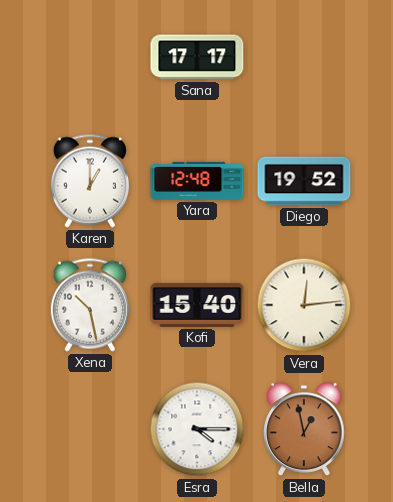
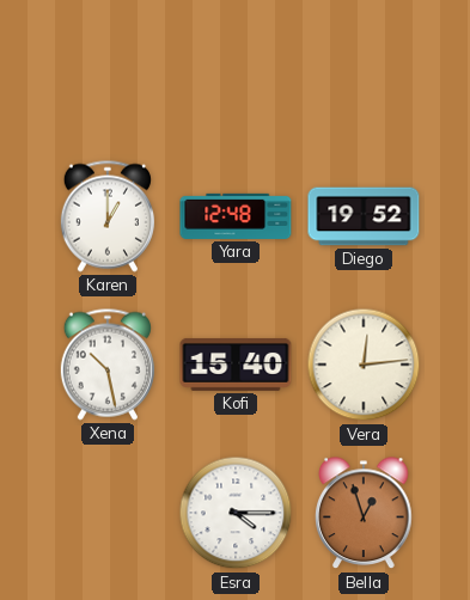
Sana: 17:17 -> none (197, 57)
Bella: 12:58 -> 12:57 (364, 514)
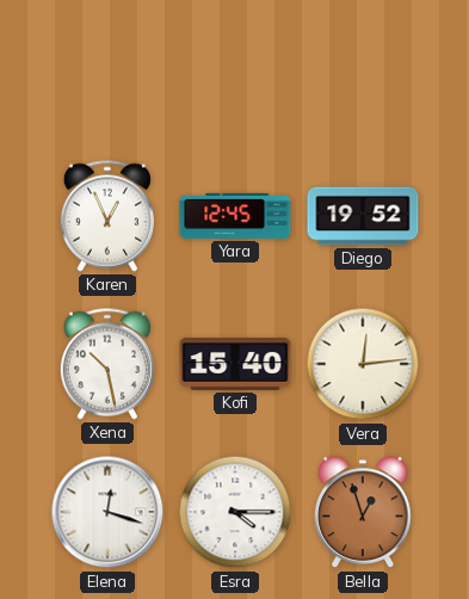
Karen: 1:00 -> 12:56 (107, 216)
Yara: 12:48 -> 12:45 (235, 216)
Elena: none -> 12:18 (107, 512)
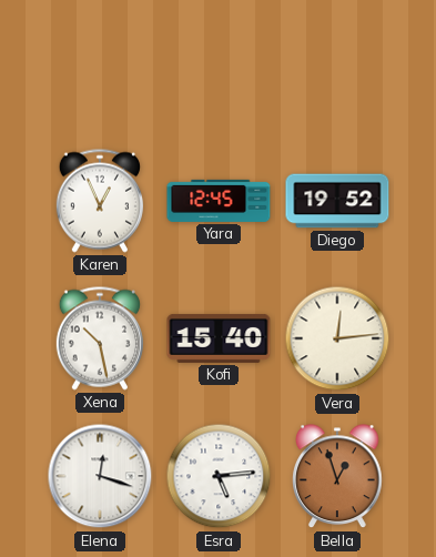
Esra: 4:15 -> 5:14 (219, 476)
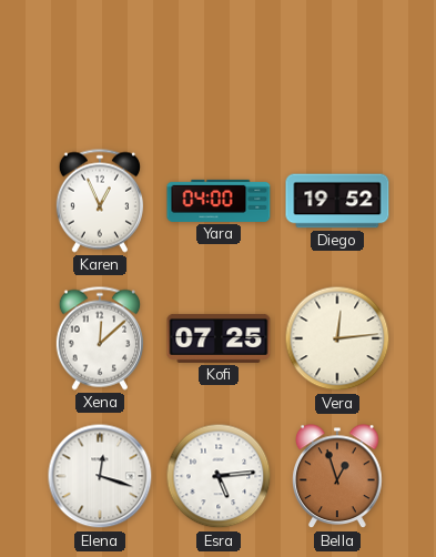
Yara: 12:45 -> 04:00 (219, 201)
Xena: 10:28 -> 12:08 (100, 338)
Kofi: 15:40 -> 07:25 (219, 338)
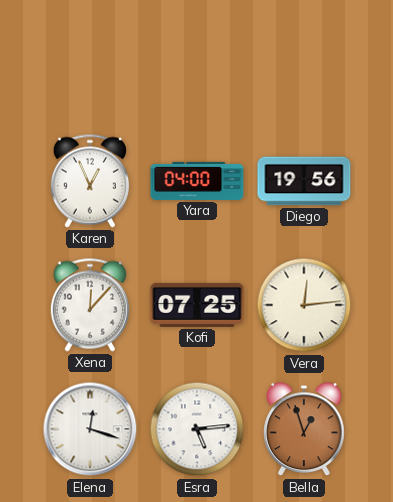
Diego: 19:52 -> 19:56 (304, 181)
Xena: 12:08 -> 12:07 (90, 305)
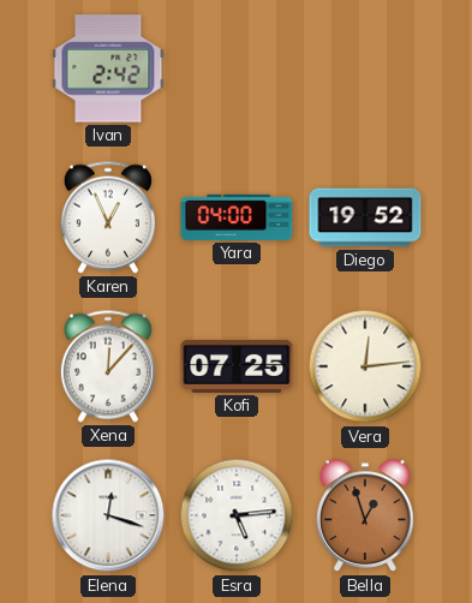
Ivan: none -> 2:42 (108, 68)
Diego: 19:56 -> 19:52 (365, 217)
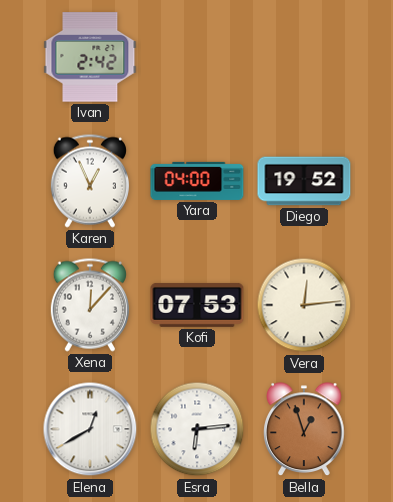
Kofi: 07:25 -> 07:53 (197, 305)
Elena: 12:18 -> 12:40 (90, 429)
Esra: 5:14 -> 6:14 (197, 429)
